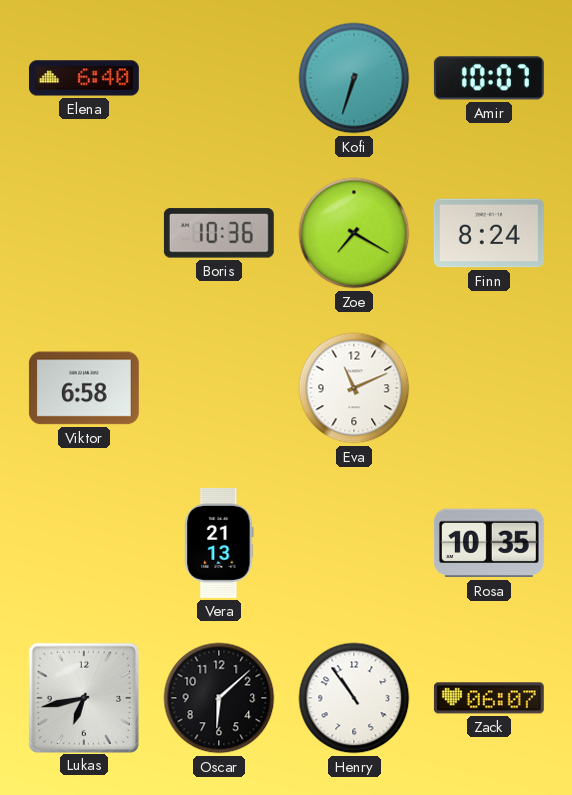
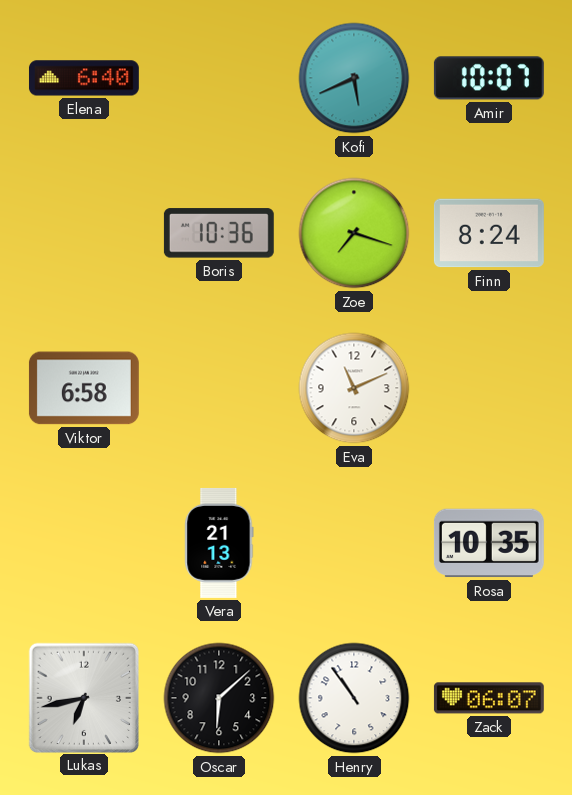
Kofi: 6:33 -> 5:41 (354, 78)
Zoe: 7:20 -> 7:18 (354, 233)
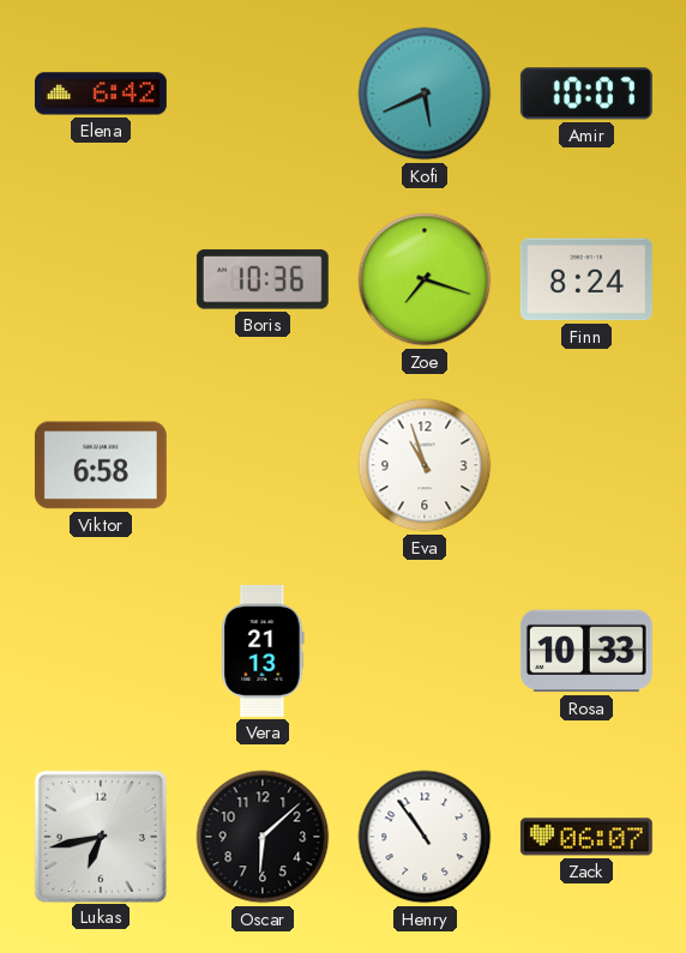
Elena: 6:40 -> 6:42 (101, 94)
Eva: 11:11 -> 10:57 (425, 465)
Rosa: 10:35 -> 10:33 (586, 651)
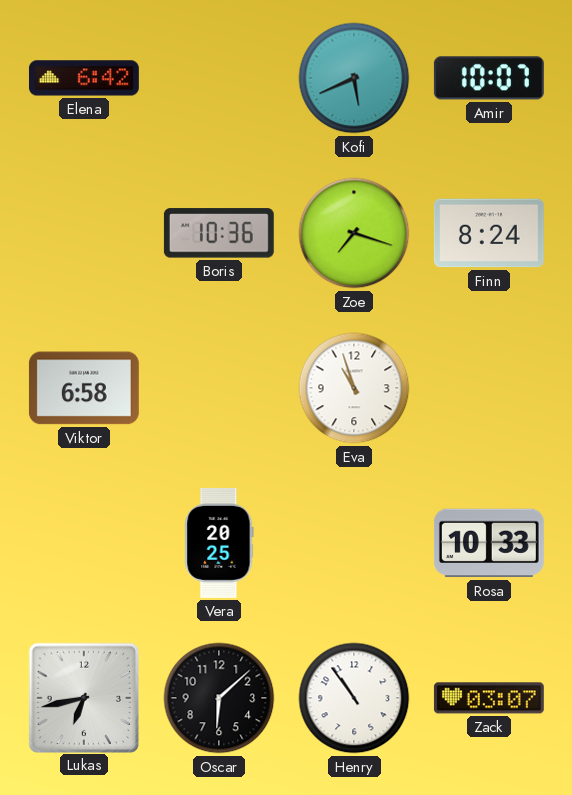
Vera: 21:13 -> 20:25 (219, 543)
Zack: 06:07 -> 03:07 (489, 698)
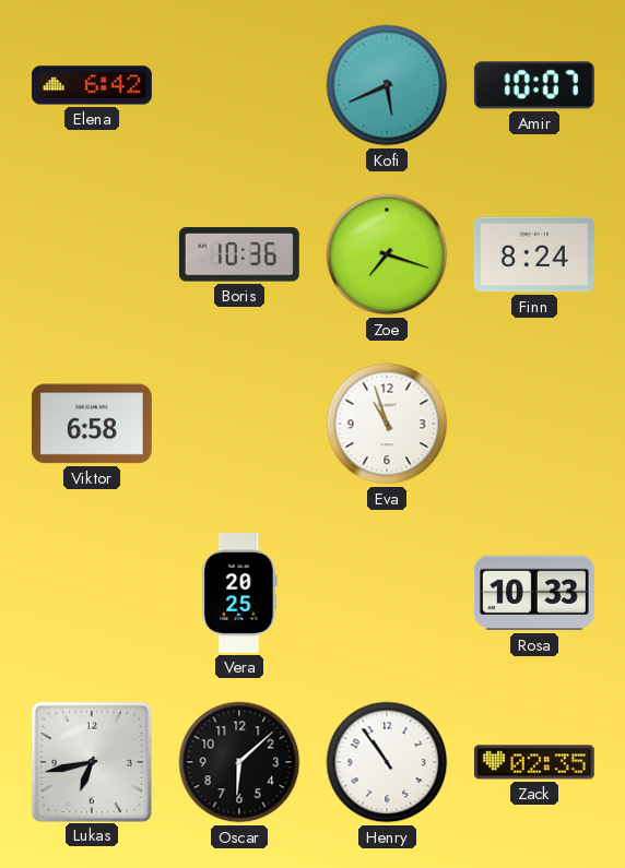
Zack: 03:07 -> 02:35 (534, 762)
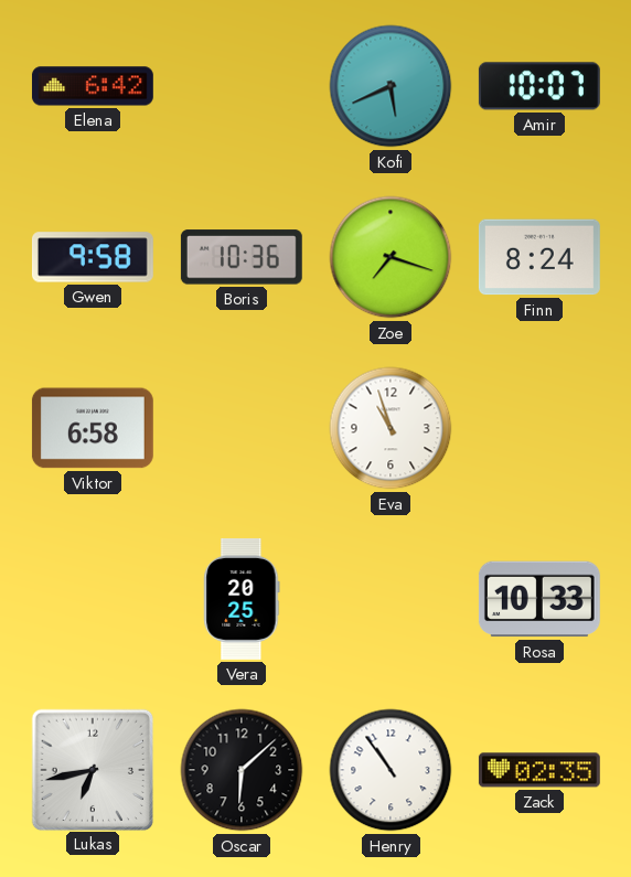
Gwen: none -> 9:58 (93, 257)
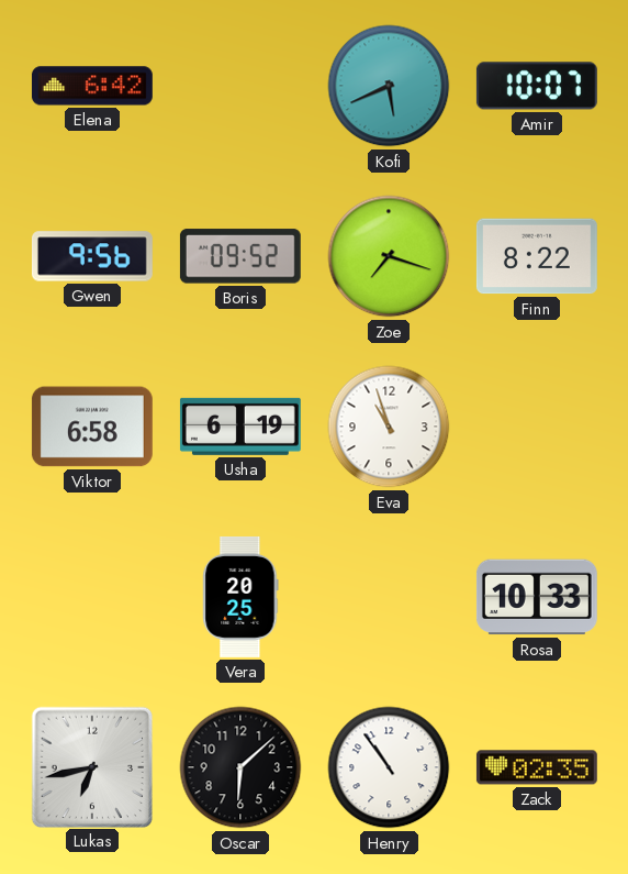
Gwen: 9:58 -> 9:56 (92, 256)
Boris: 10:36 -> 09:52 (240, 256)
Finn: 8:24 -> 8:22 (537, 256)
Usha: none -> 6:19 (240, 427)
